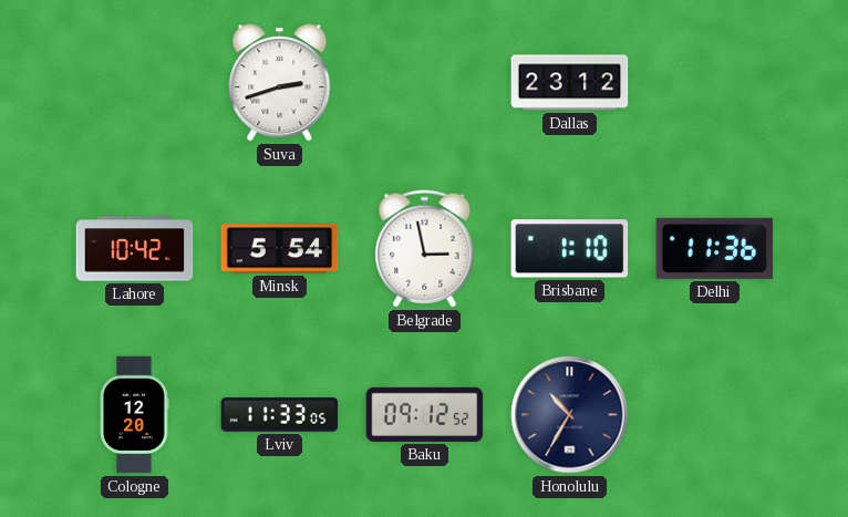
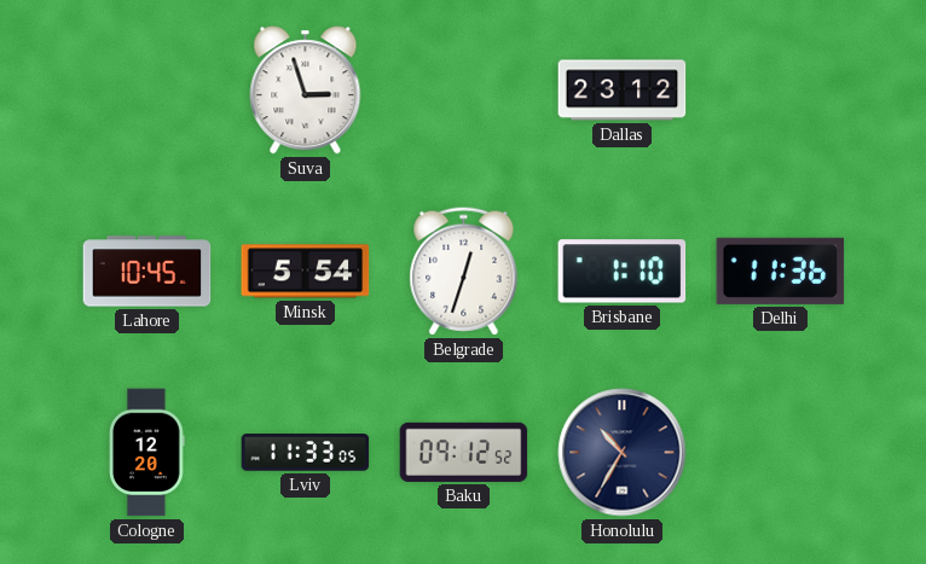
Suva: 2:42 -> 2:57 (306, 91)
Lahore: 10:42 -> 10:45 (147, 272)
Belgrade: 2:58 -> 12:33 (464, 272)
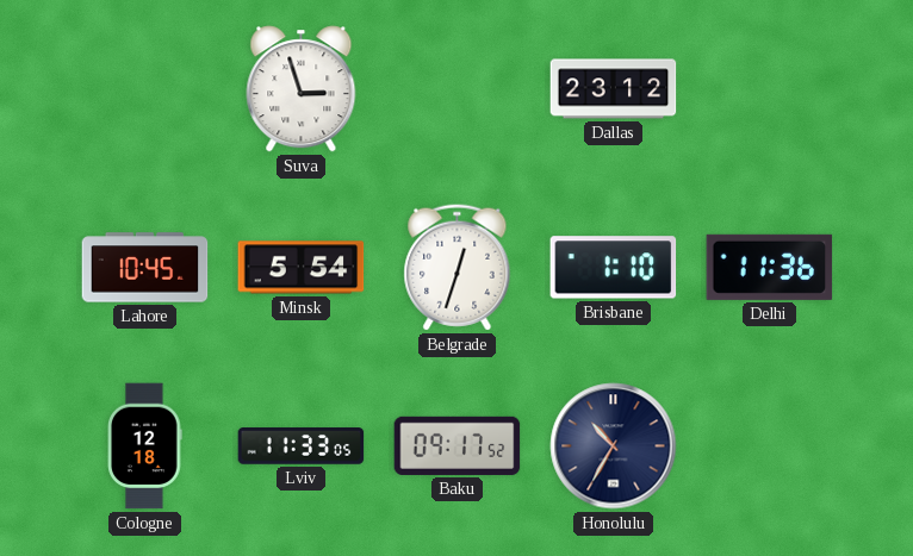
Cologne: 12:20 -> 12:18 (145, 446)
Baku: 09:12 -> 09:17 (458, 445)
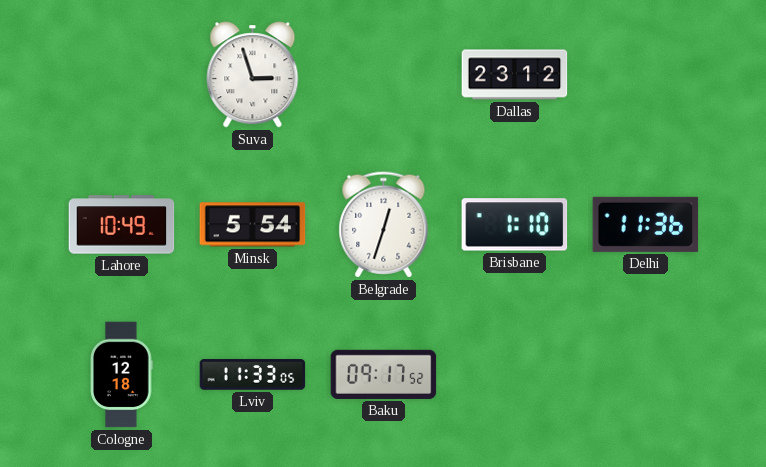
Lahore: 10:45 -> 10:49 (122, 225)
Honolulu: 10:35 -> none (614, 446)
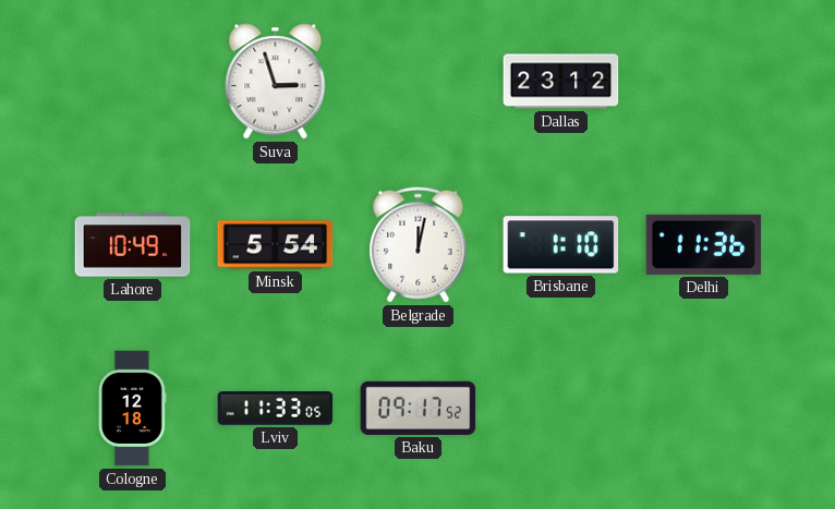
Belgrade: 12:33 -> 12:02 (419, 245)
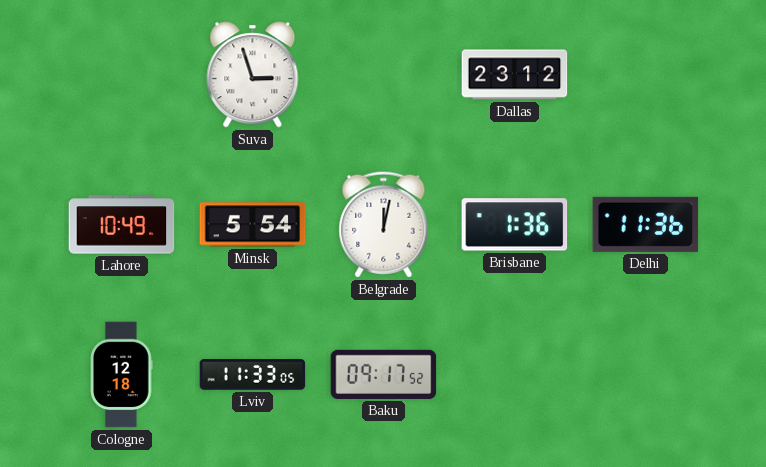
Brisbane: 1:10 -> 1:36 (515, 225)
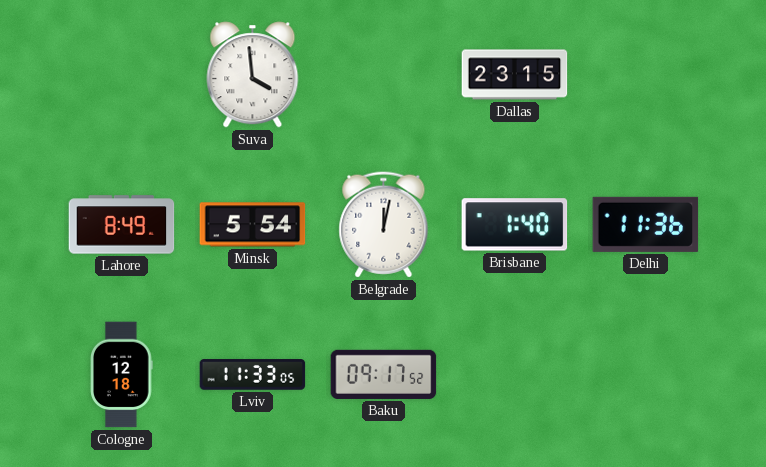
Suva: 2:57 -> 3:59 (253, 75)
Dallas: 23:12 -> 23:15 (515, 75)
Lahore: 10:49 -> 8:49 (122, 225)
Brisbane: 1:36 -> 1:40 (515, 225)
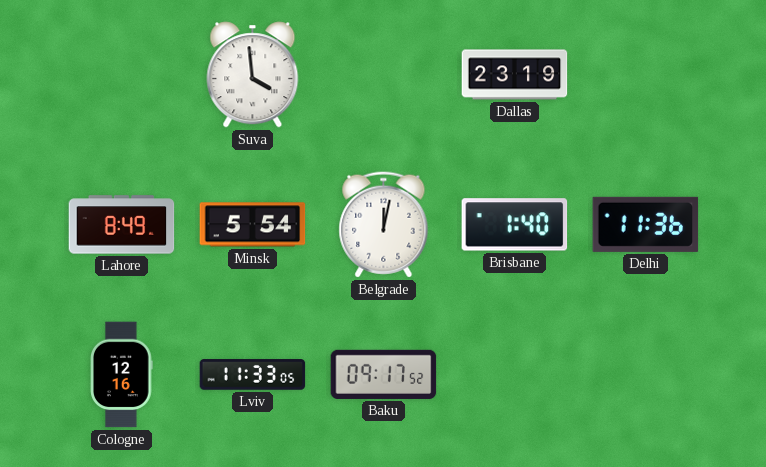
Dallas: 23:15 -> 23:19 (515, 75)
Cologne: 12:18 -> 12:16 (122, 375)
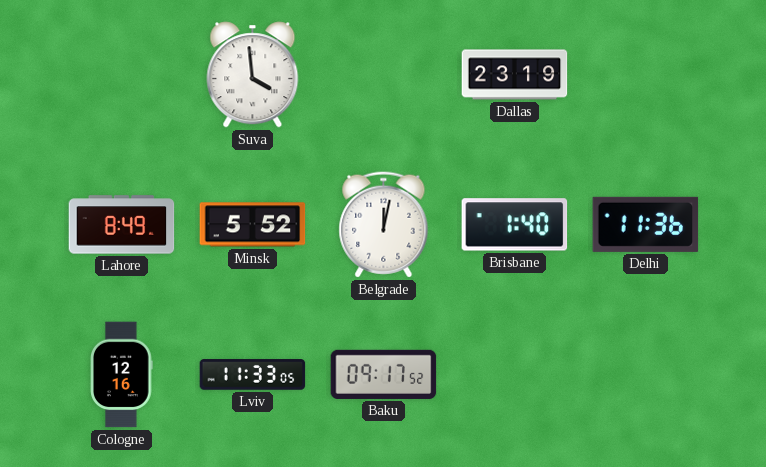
Minsk: 5:54 -> 5:52 (253, 225)
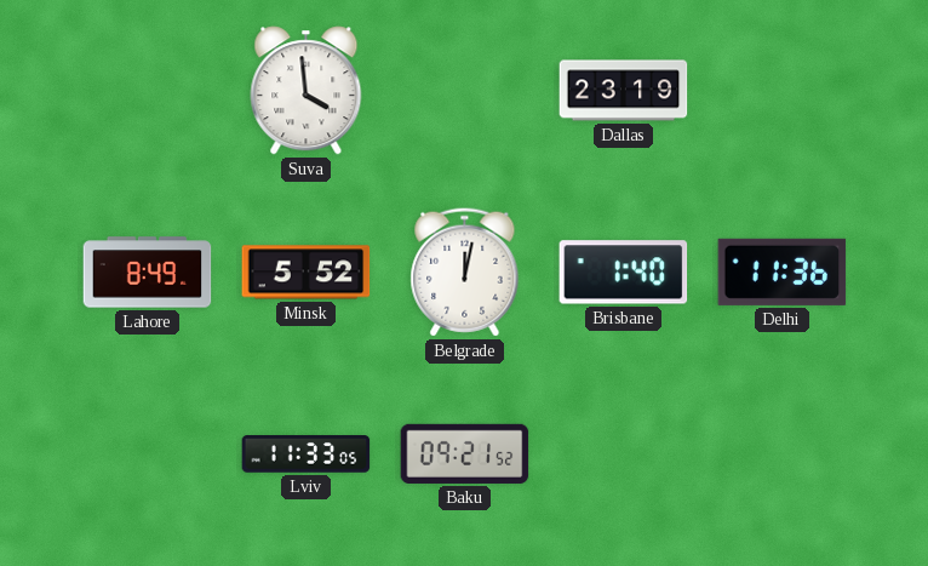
Cologne: 12:16 -> none (122, 375)
Baku: 09:17 -> 09:21 (465, 453)
